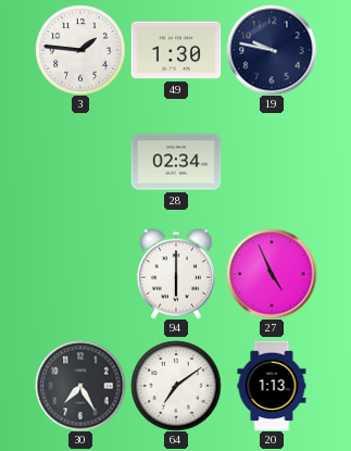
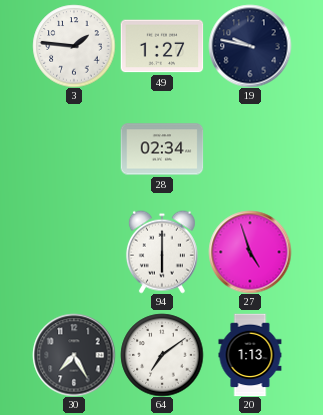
49: 1:30 -> 1:27 (162, 46)
27: 4:56 -> 4:57 (250, 252)
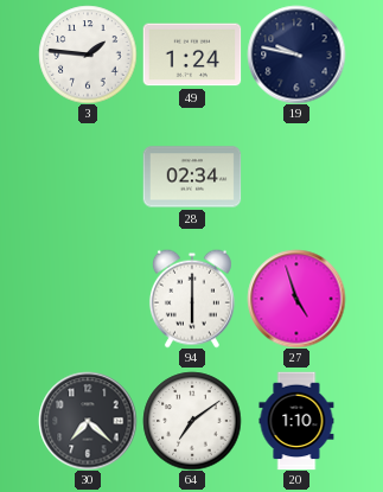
49: 1:27 -> 1:24 (192, 55)
30: 7:25 -> 7:22 (88, 421)
20: 1:13 -> 1:10 (296, 421)
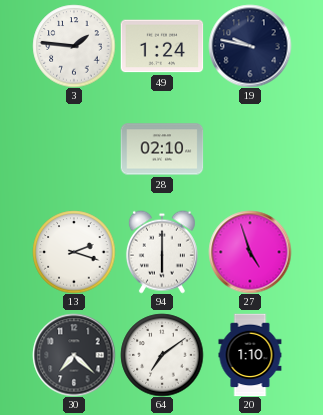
28: 02:34 -> 02:10 (162, 149)
13: none -> 2:18 (74, 252)
